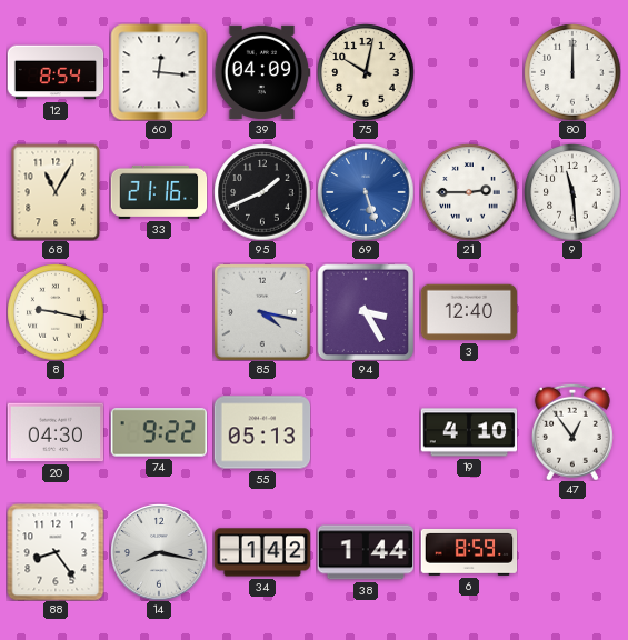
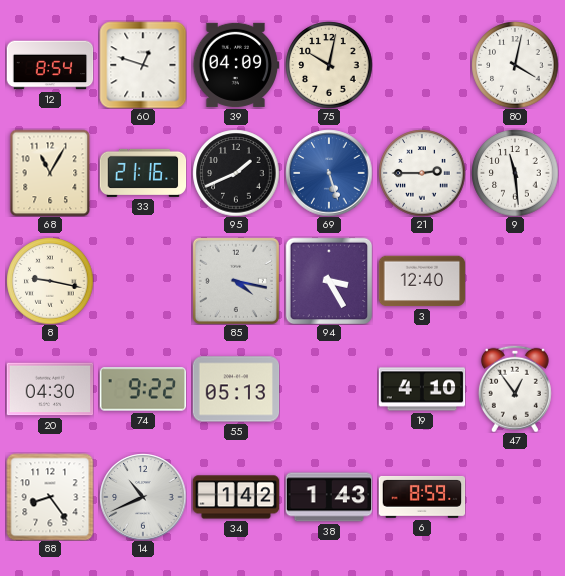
60: 12:16 -> 12:48 (143, 65)
80: 12:00 -> 4:02 (515, 65)
14: 8:17 -> 10:41 (143, 497)
38: 1:44 -> 1:43 (329, 497)
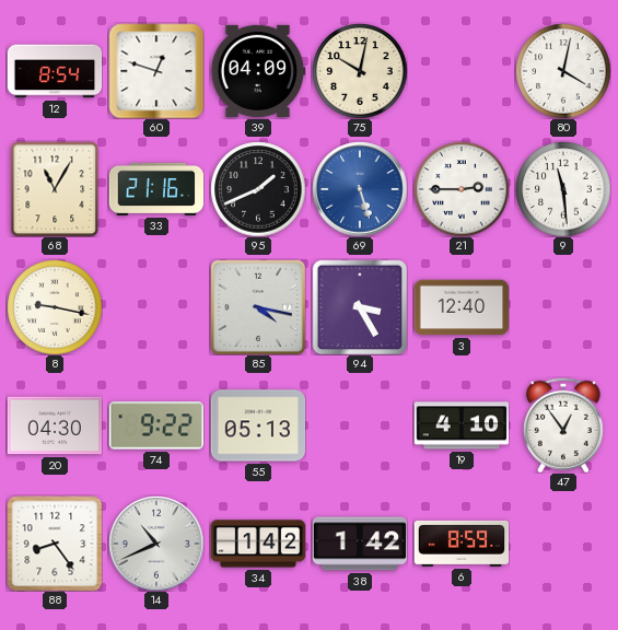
38: 1:43 -> 1:42 (360, 544)
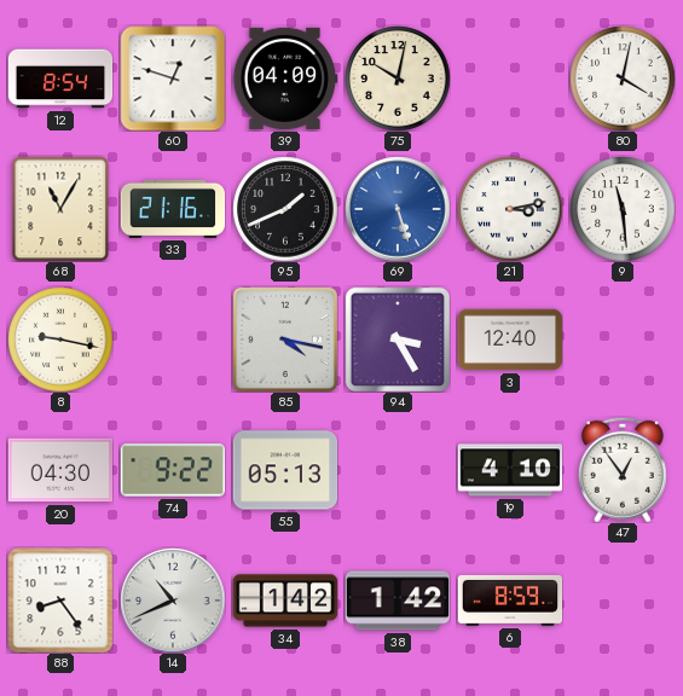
21: 2:45 -> 3:13 (510, 209)
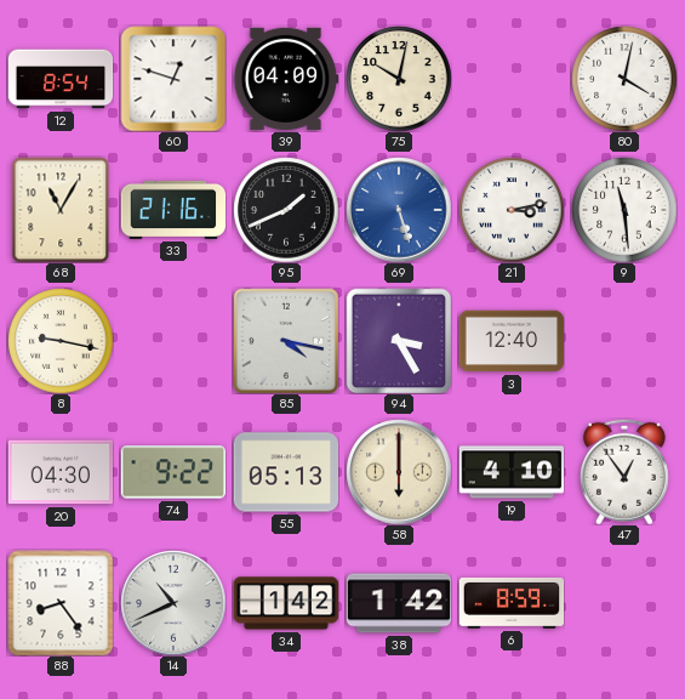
58: none -> 6:00 (399, 472)
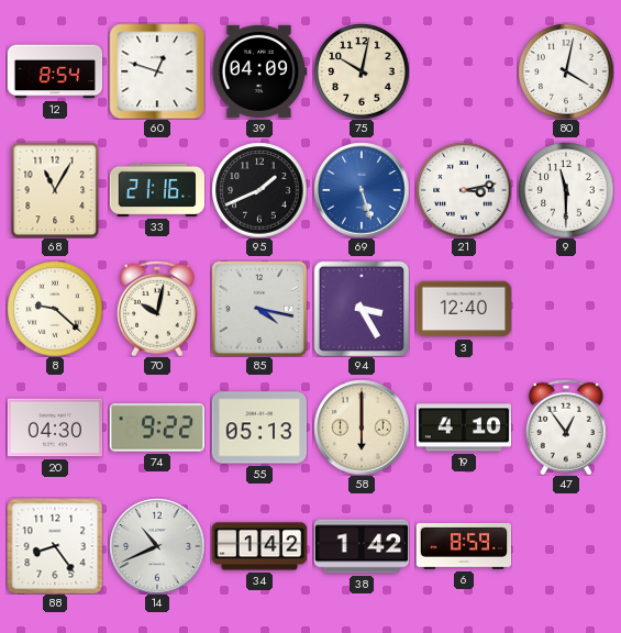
9: 11:29 -> 11:30 (566, 190)
8: 9:17 -> 9:22 (55, 309)
70: none -> 10:02 (157, 309)
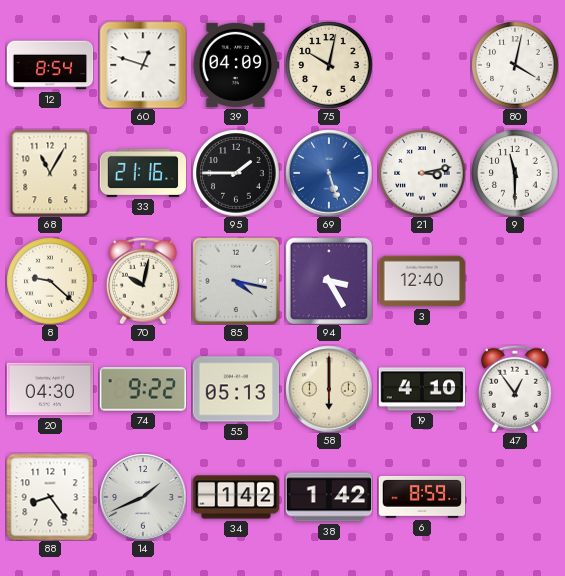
95: 1:41 -> 1:45 (236, 173)
14: 10:41 -> 1:41 (143, 497)
